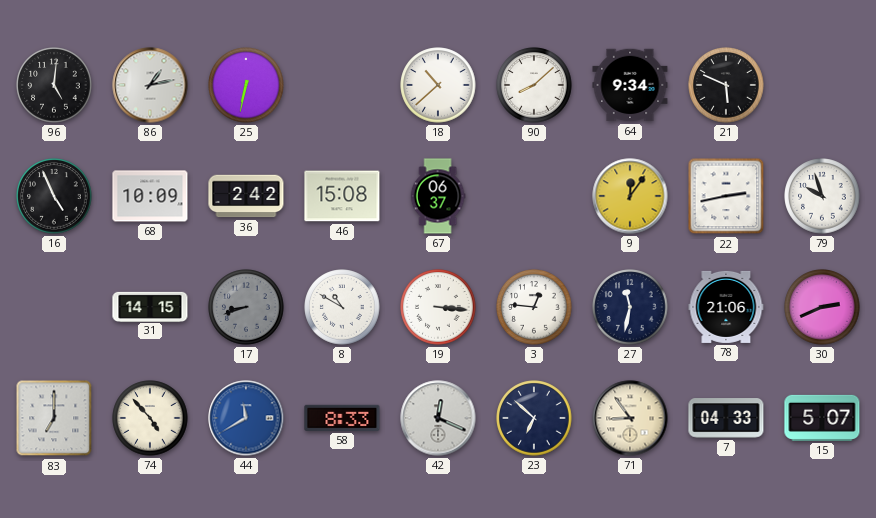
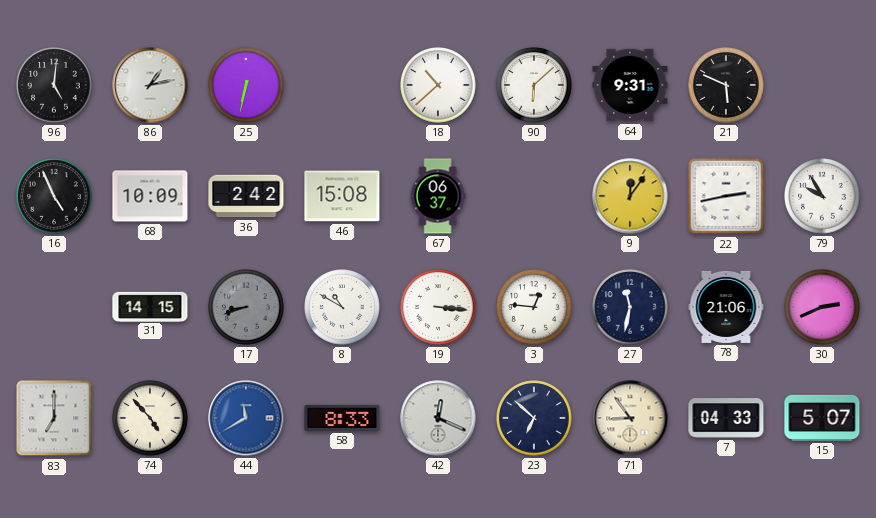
90: 8:08 -> 6:08 (534, 85)
64: 9:34 -> 9:31 (630, 85)
79: 9:57 -> 9:55 (822, 196)
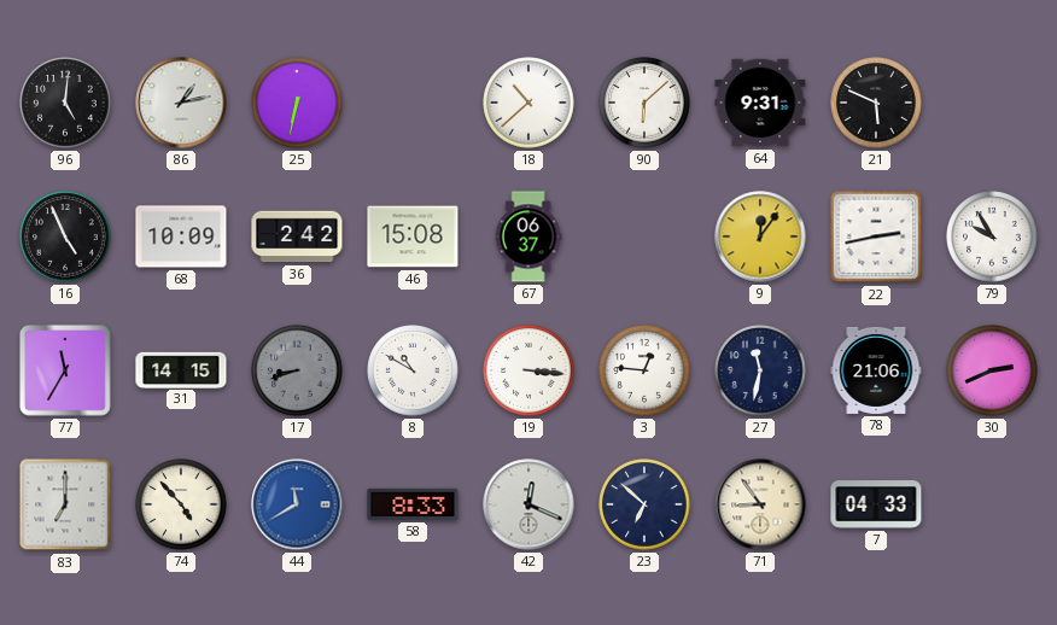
77: none -> 11:35 (65, 370)
15: 5:07 -> none (822, 418)
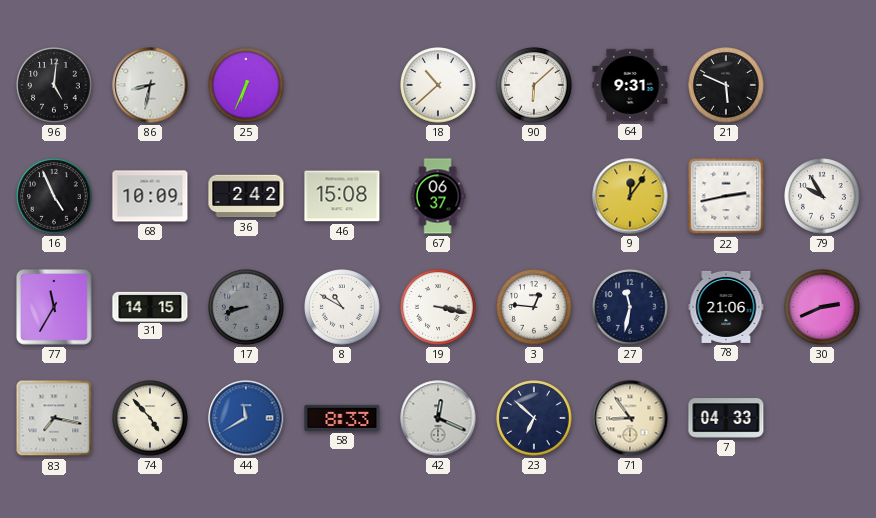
86: 1:13 -> 8:32 (150, 85)
25: 6:32 -> 6:34 (246, 85)
19: 3:16 -> 3:17 (438, 307)
83: 7:00 -> 7:17 (54, 418)
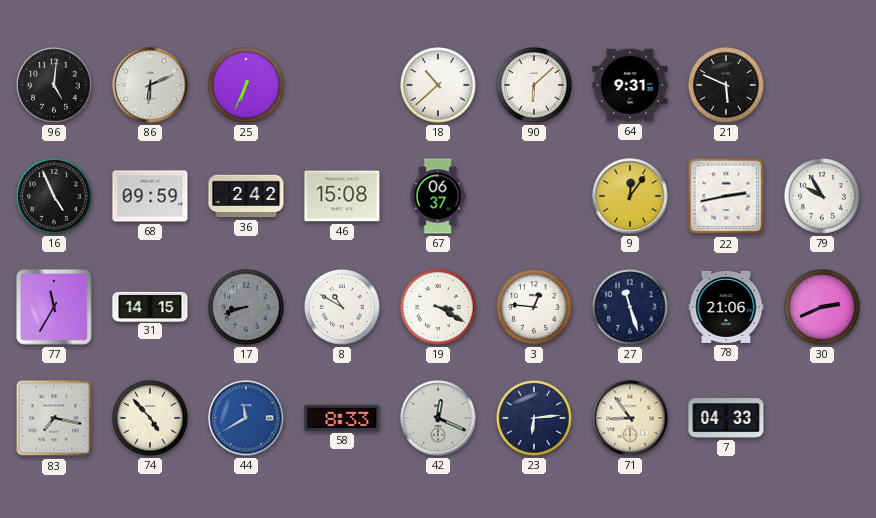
86: 8:32 -> 6:11 (150, 85)
68: 10:09 -> 09:59 (150, 196)
19: 3:17 -> 3:20 (438, 307)
27: 11:32 -> 11:27 (630, 307)
23: 6:52 -> 6:14 (534, 418)
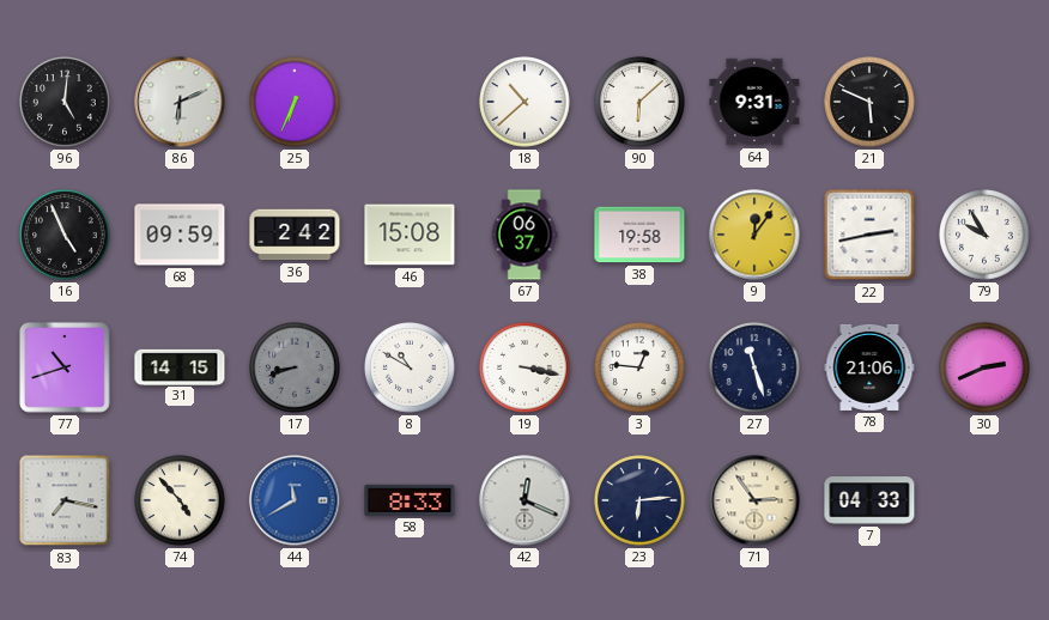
38: none -> 19:58 (639, 235)
77: 11:35 -> 10:42 (65, 367)
19: 3:20 -> 3:17 (524, 367)
71: 8:54 -> 2:54 (754, 500)
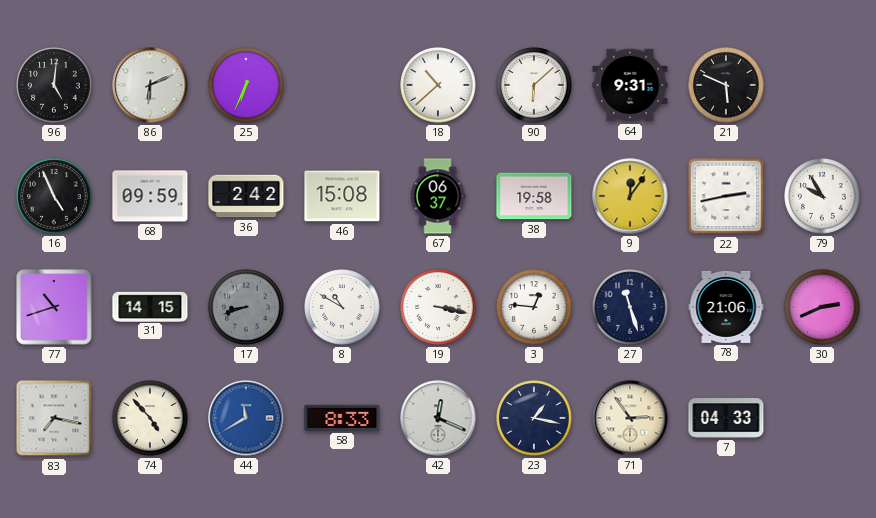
23: 6:14 -> 1:17 (534, 418)
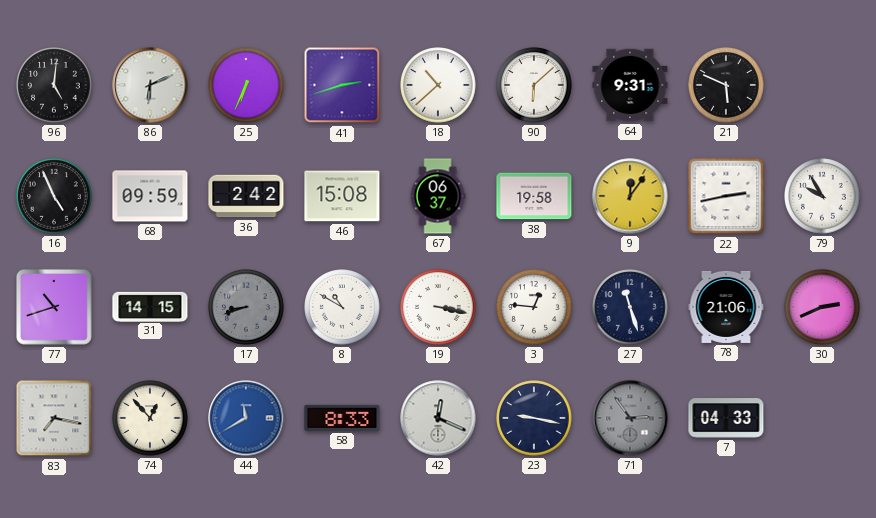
41: none -> 2:42 (342, 85)
74: 4:53 -> 12:53 (150, 418)
23: 1:17 -> 9:17 (534, 418)
71 dial: cream -> grey (630, 418)
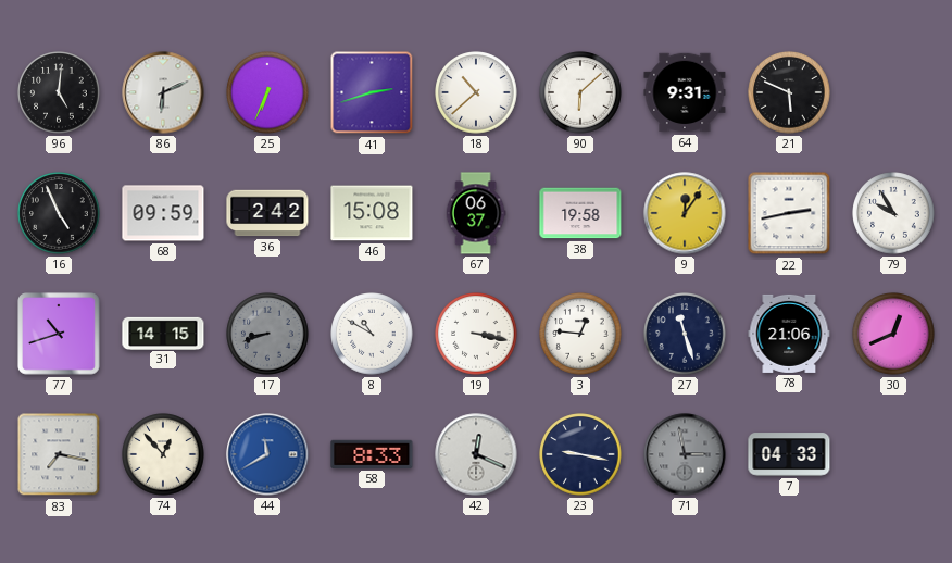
30: 2:41 -> 12:41 (893, 334)
71: 2:54 -> 2:58 (685, 454)
